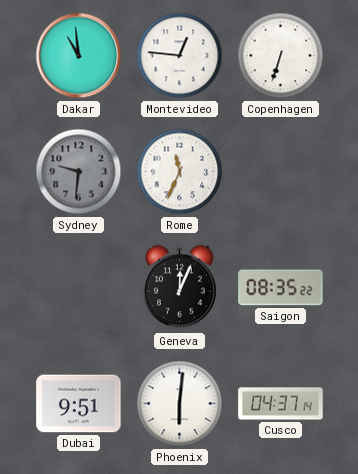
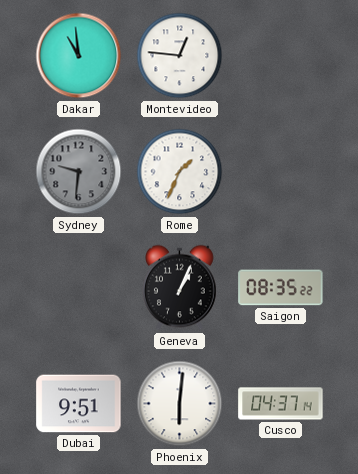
Copenhagen: 6:33 -> none (281, 56)
Rome: 11:34 -> 1:34 (180, 172)
Geneva: 12:04 -> 1:04 (180, 288)
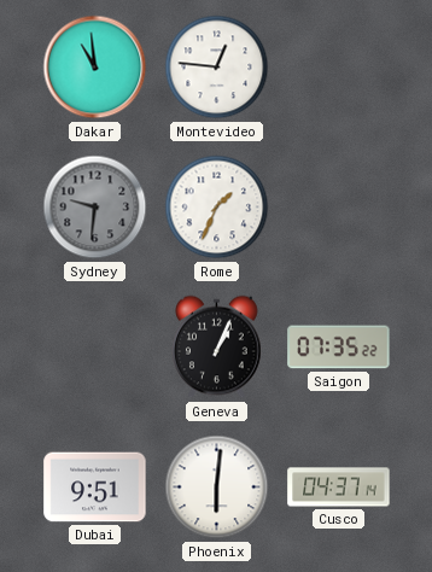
Saigon: 08:35 -> 07:35 (339, 348)
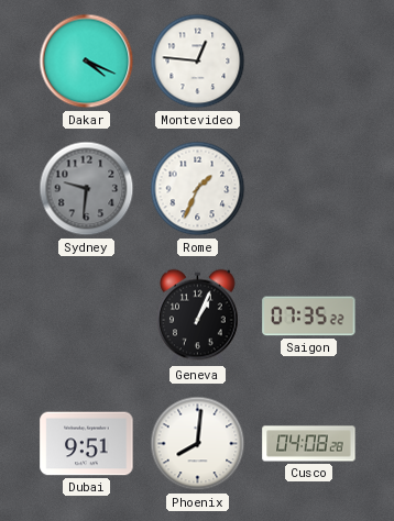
Dakar: 10:59 -> 4:19 (87, 62)
Phoenix: 6:01 -> 8:01 (198, 444)
Cusco: 04:37 -> 04:08 (309, 444)
